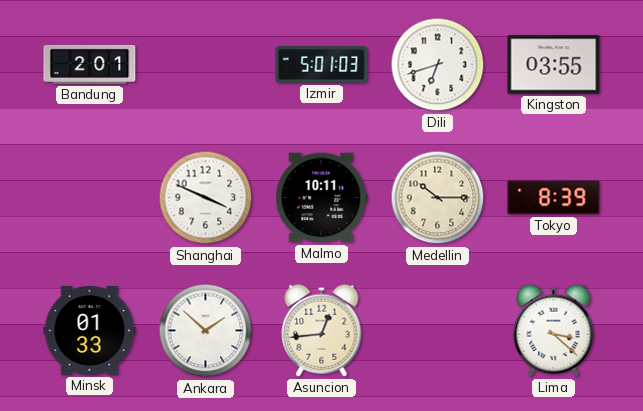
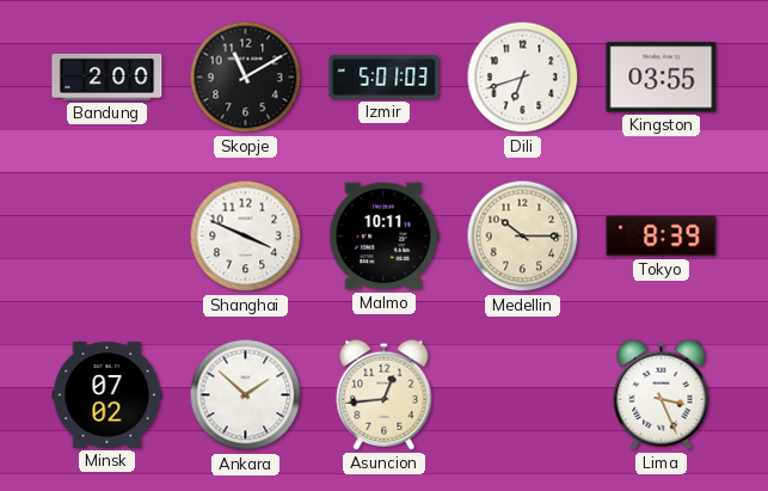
Bandung: 2:01 -> 2:00 (107, 76)
Skopje: none -> 11:10 (246, 78)
Minsk: 01:33 -> 07:02 (107, 395)
Lima: 3:22 -> 3:26 (662, 394)
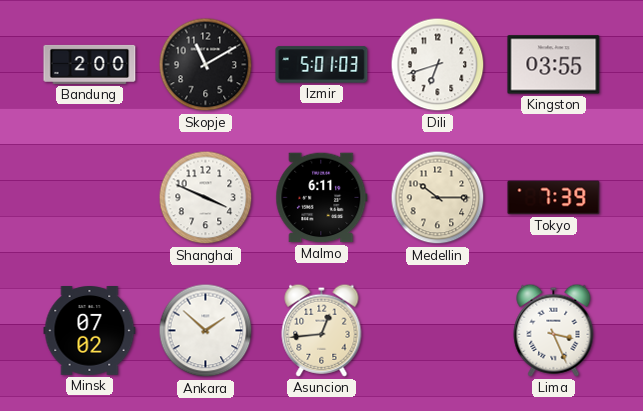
Malmo: 10:11 -> 6:11 (322, 198)
Tokyo: 8:39 -> 7:39 (554, 198)
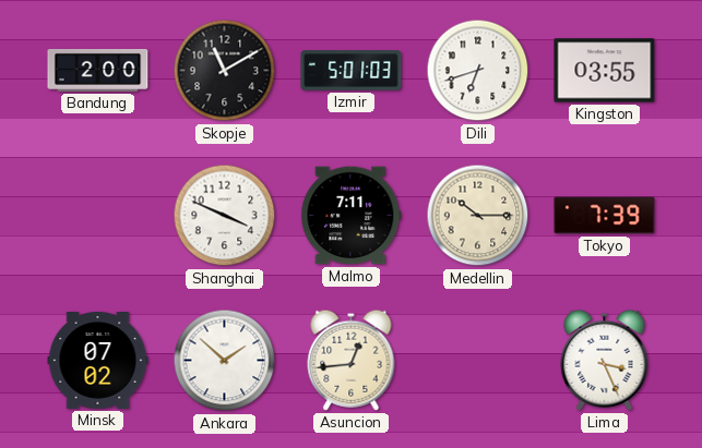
Malmo: 6:11 -> 7:11 (352, 216)
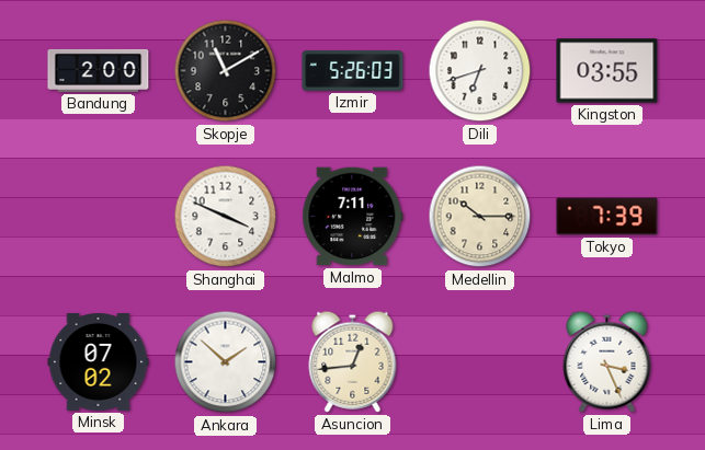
Izmir: 5:01 -> 5:26 (353, 71)
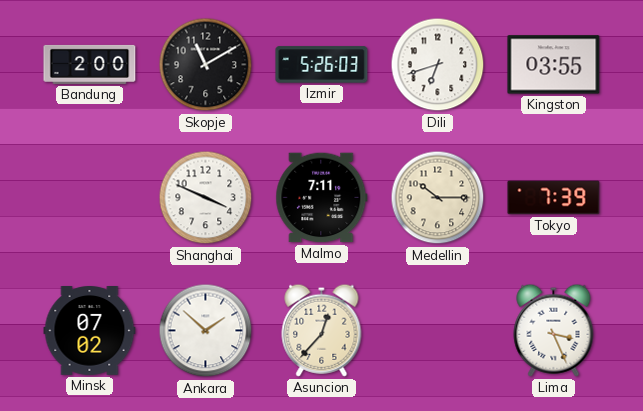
Asuncion: 12:44 -> 12:37 (322, 330)
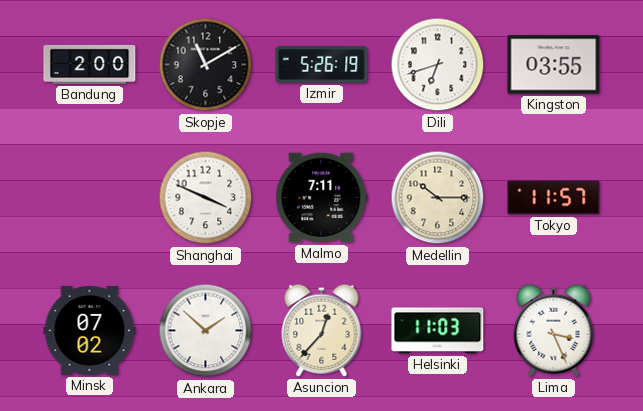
Izmir: 5:26:03 -> 5:26:19 (322, 65)
Tokyo: 7:39 -> 11:57 (554, 198)
Helsinki: none -> 11:03 (438, 331)
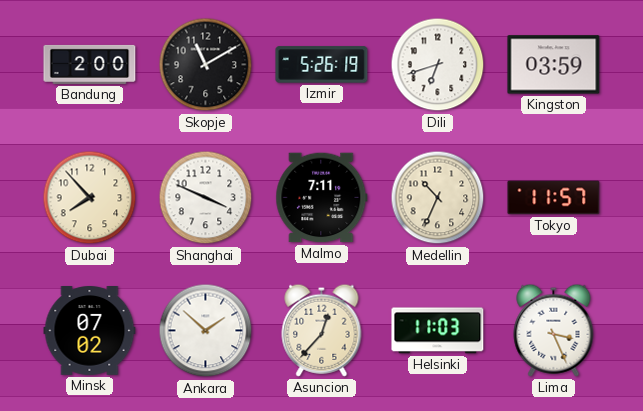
Kingston: 03:55 -> 03:59 (554, 65)
Dubai: none -> 7:53 (90, 198)
Medellin: 10:15 -> 10:34 (438, 198)
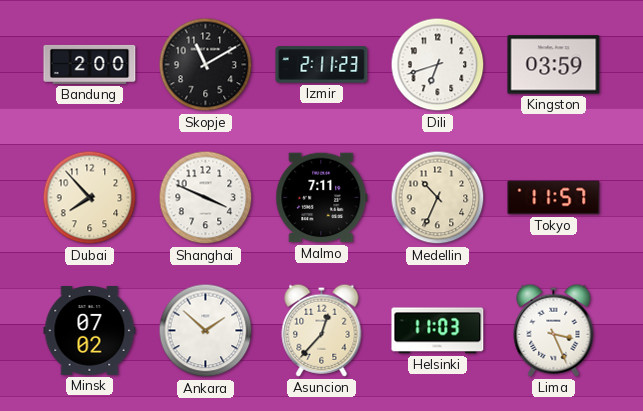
Izmir: 5:26 -> 2:11 (322, 65)
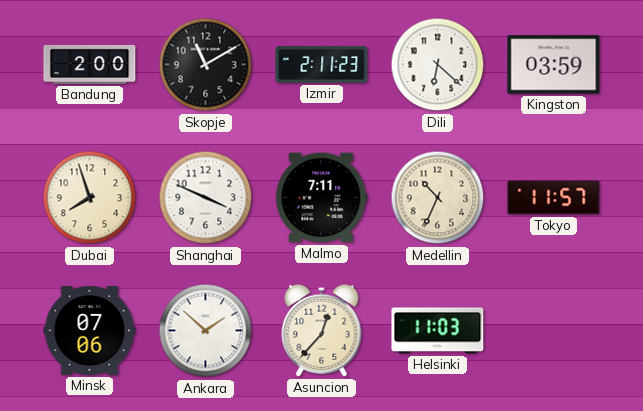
Dili: 6:42 -> 6:22 (438, 65)
Dubai: 7:53 -> 7:57 (90, 198)
Minsk: 07:02 -> 07:06 (90, 331)
Lima: 3:26 -> none (554, 330)
